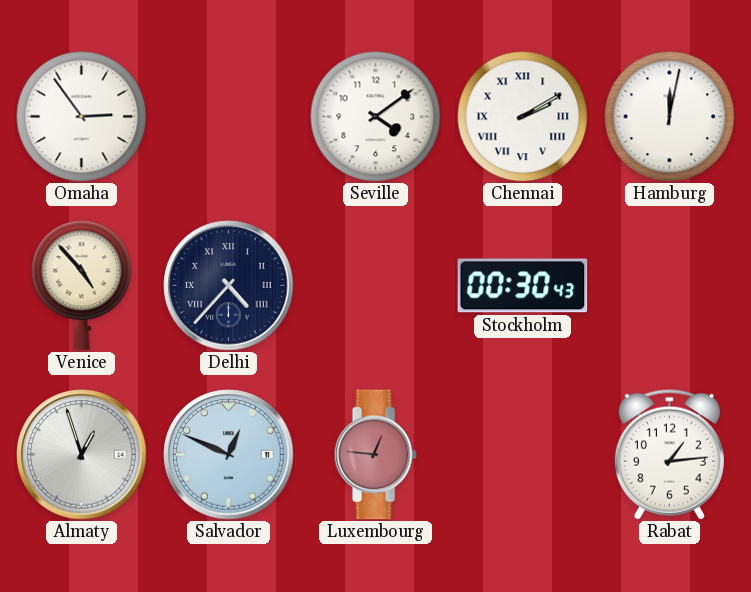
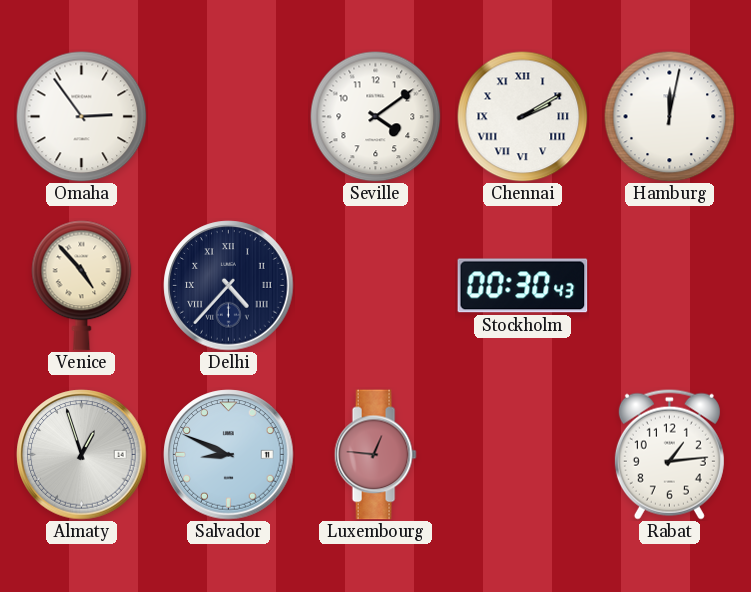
Salvador: 12:49 -> 8:49 (229, 455)
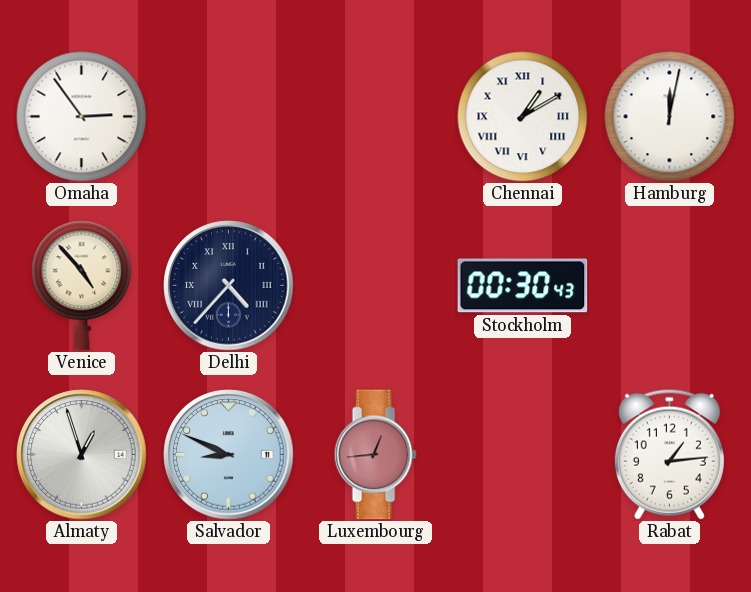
Seville: 4:09 -> none (376, 117)
Chennai: 2:10 -> 1:10 (523, 117)
Luxembourg: 12:46 -> 12:44 (375, 455)
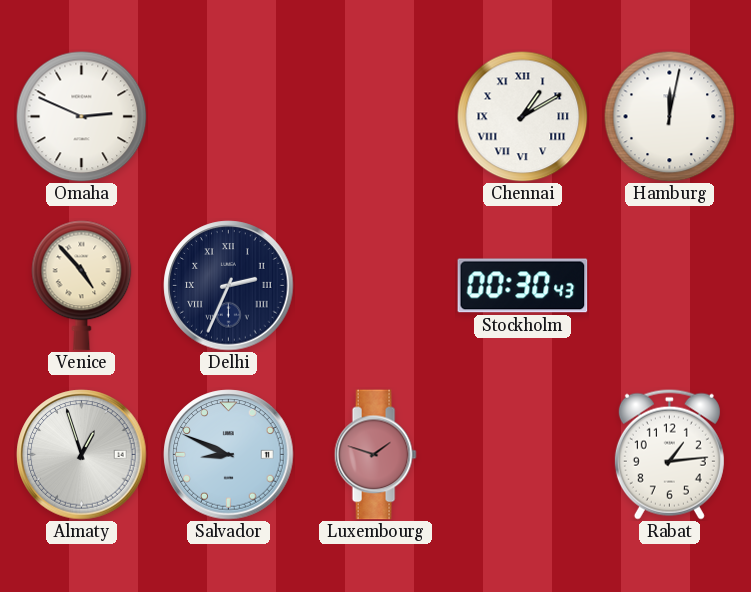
Omaha: 2:54 -> 2:49 (82, 117)
Delhi: 4:37 -> 2:34 (229, 286)
Luxembourg: 12:44 -> 1:48 (375, 455)
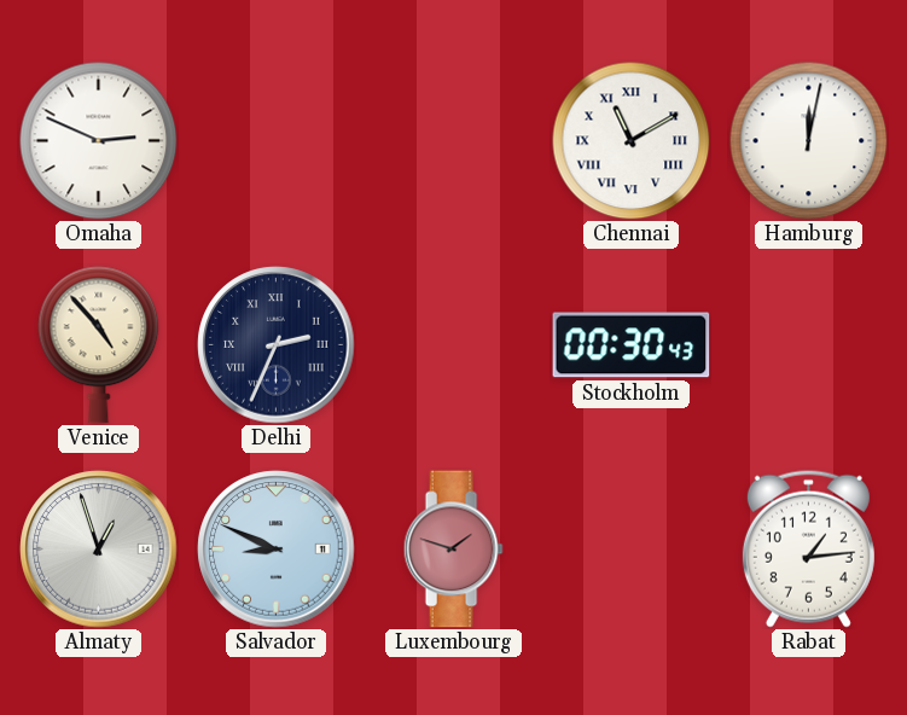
Chennai: 1:10 -> 11:10 (632, 141)
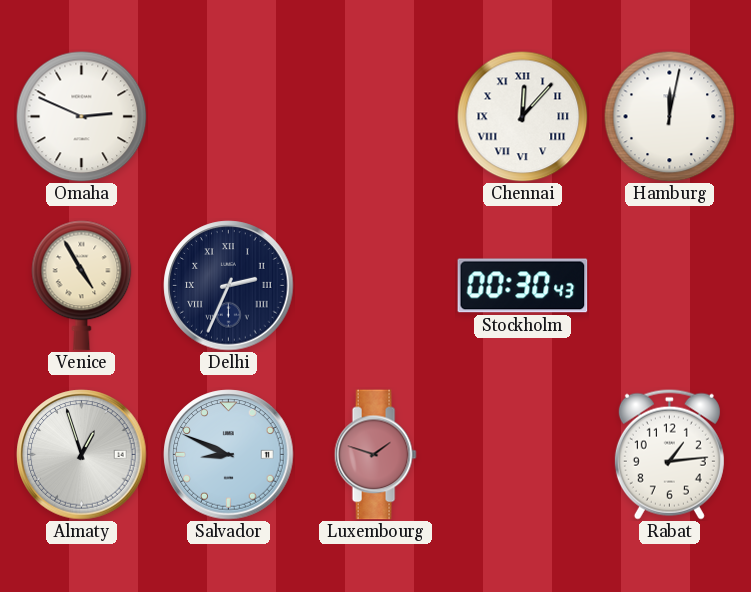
Chennai: 11:10 -> 12:07 (523, 117)
Venice: 4:53 -> 4:55 (82, 286)
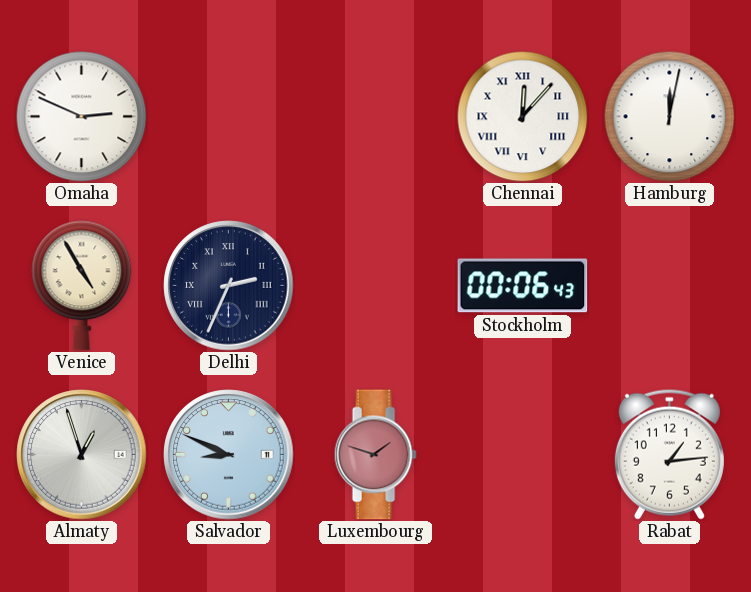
Stockholm: 00:30 -> 00:06 (523, 286)
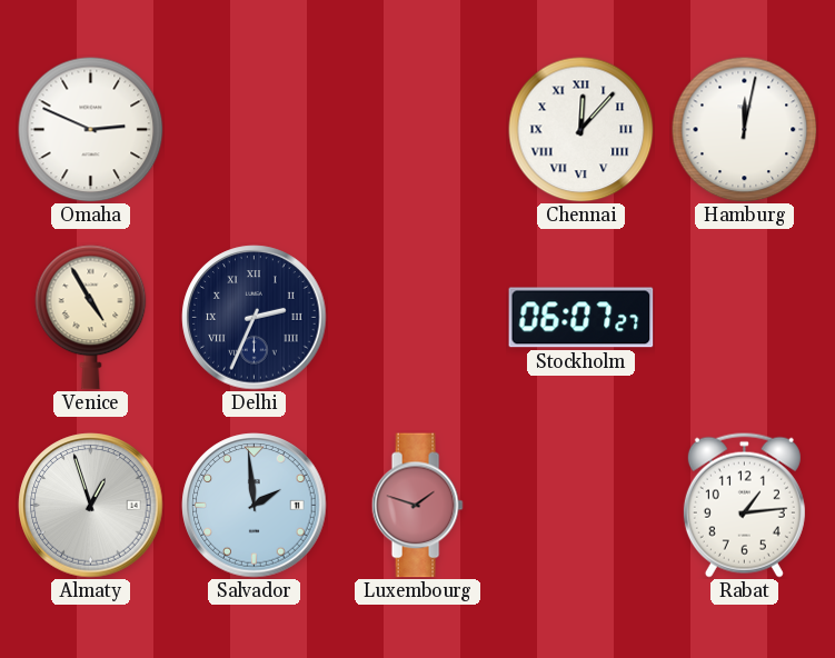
Stockholm: 00:06 -> 06:07 (581, 318)
Salvador: 8:49 -> 1:59 (255, 506)
